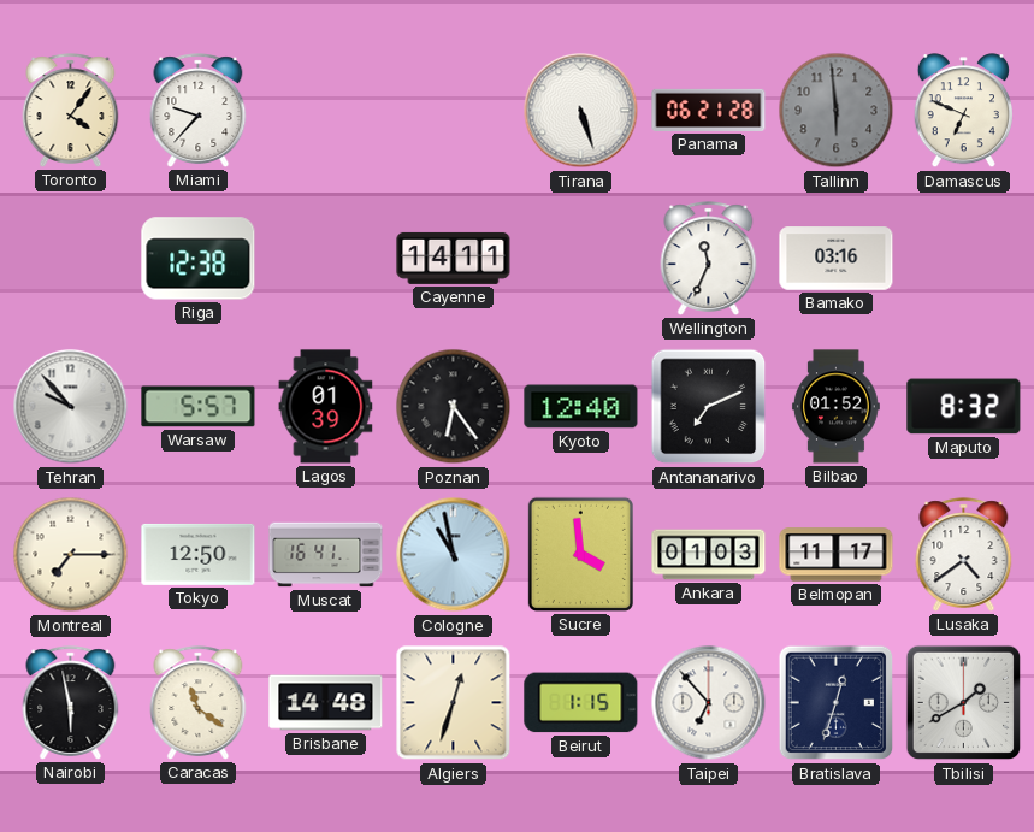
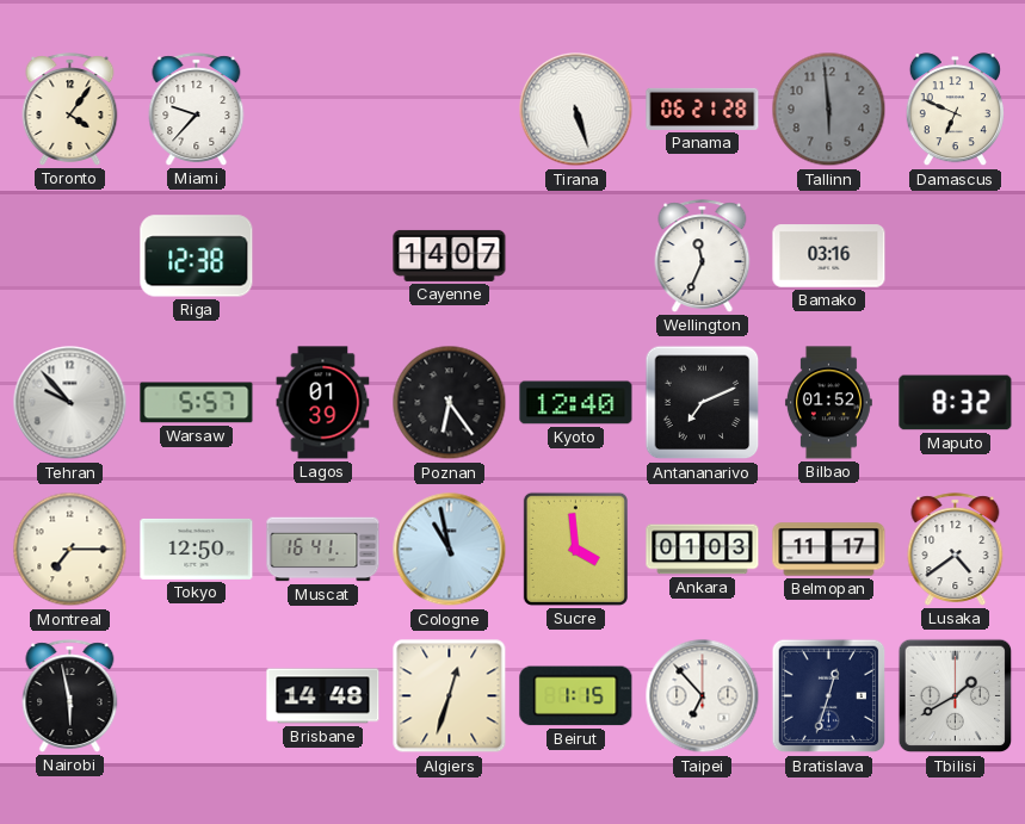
Cayenne: 14:11 -> 14:07 (450, 255)
Caracas: 11:21 -> none (199, 703)
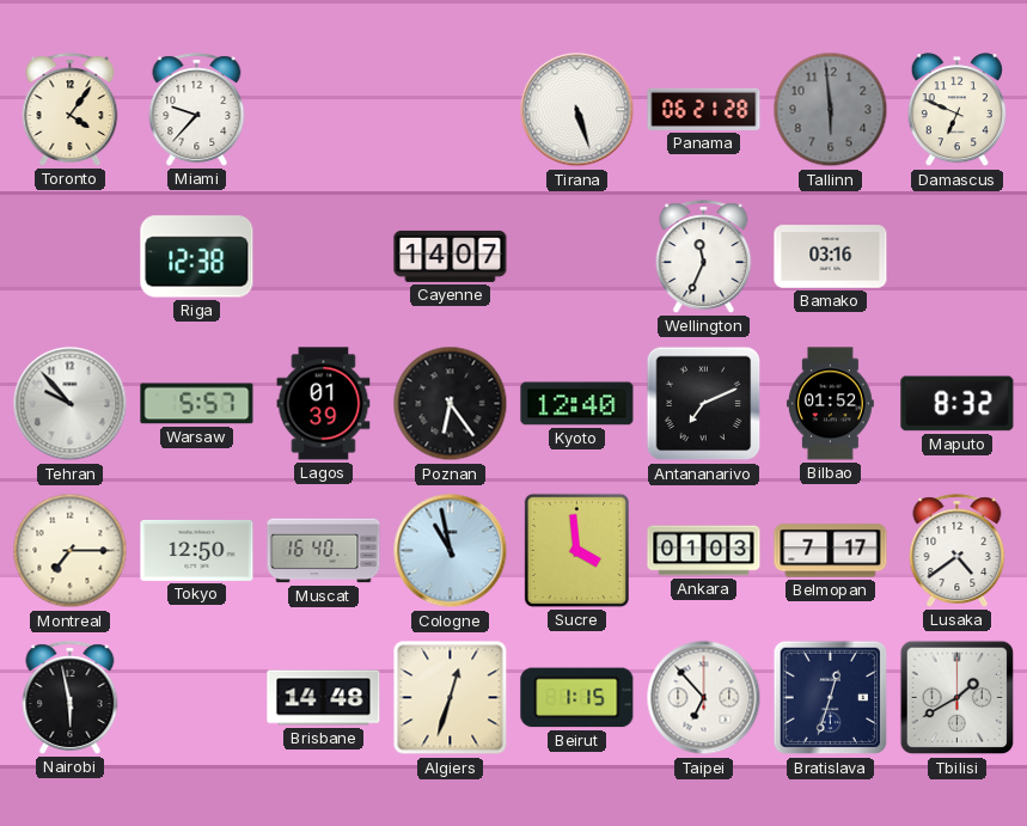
Muscat: 16:41 -> 16:40 (324, 551)
Belmopan: 11:17 -> 7:17 (831, 551)
